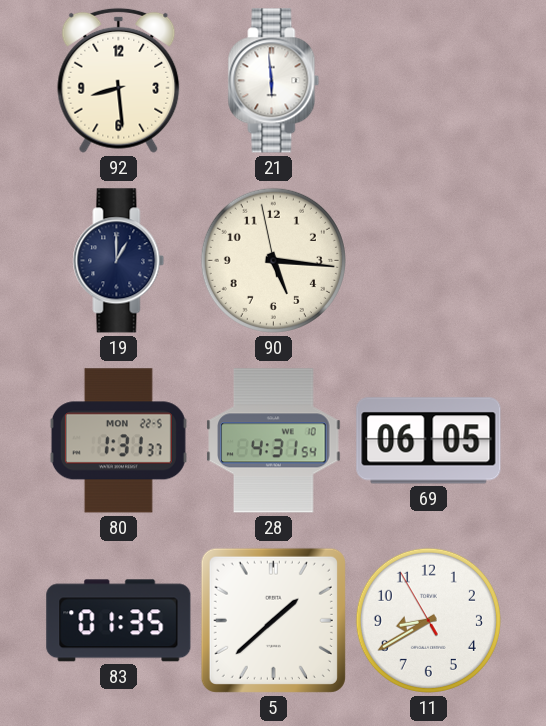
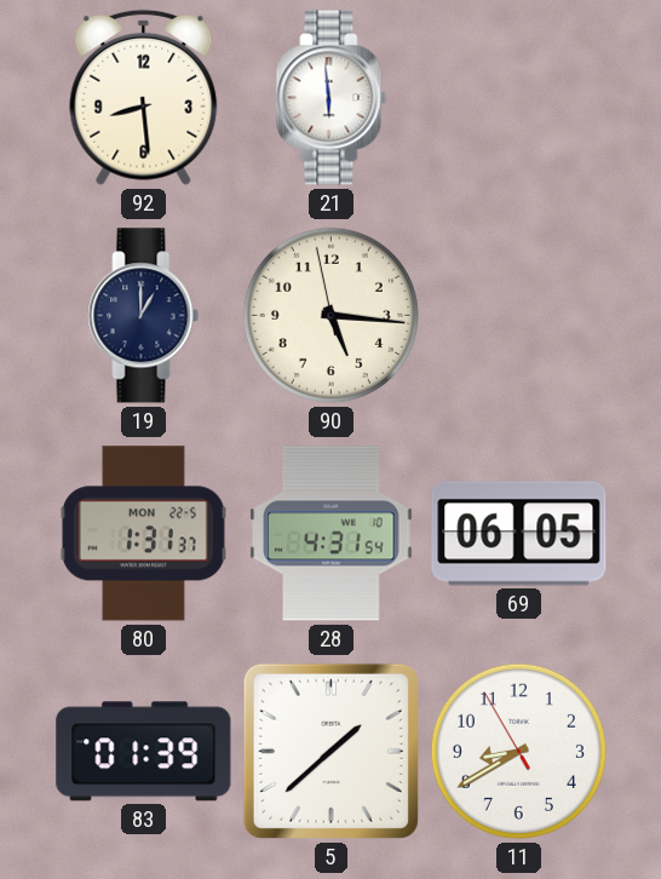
83: 01:35 -> 01:39 (144, 752)
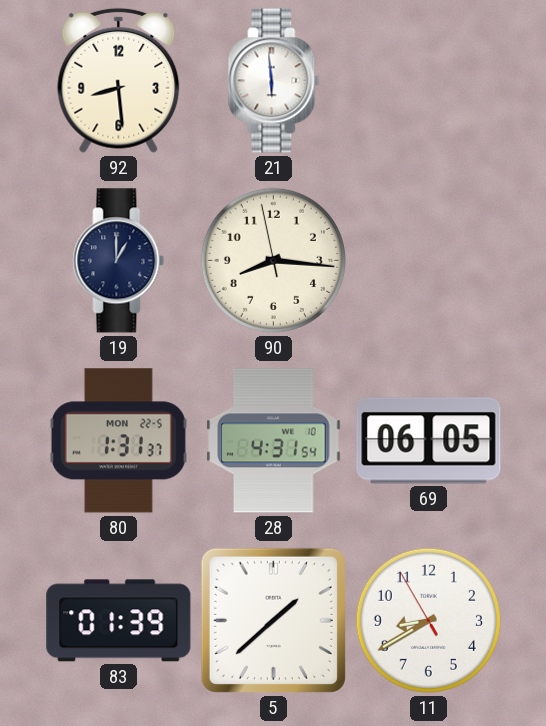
90: 5:15 -> 8:15 (273, 260)
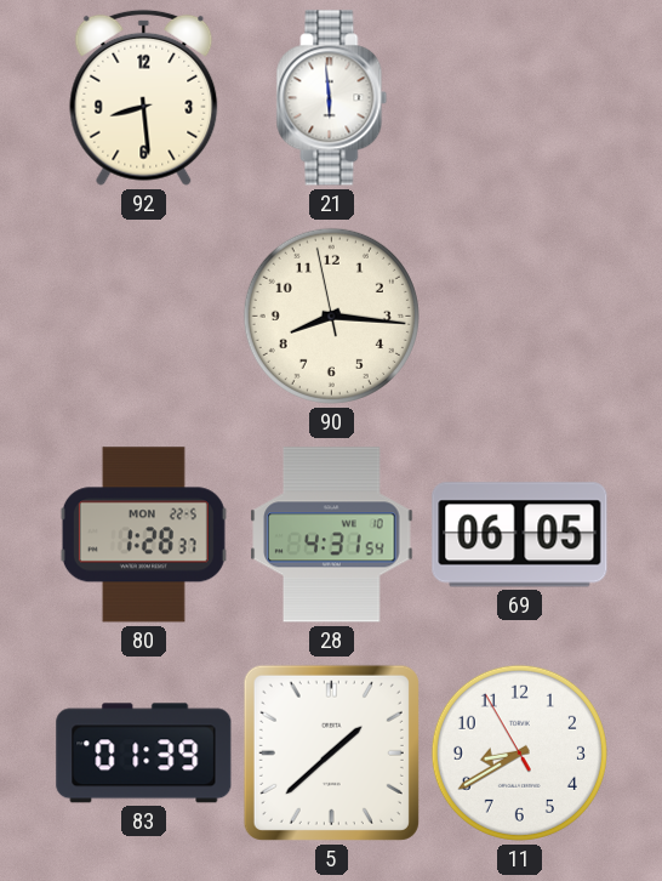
19: 1:00 -> none (119, 261)
80: 1:31 -> 1:28 (143, 535)
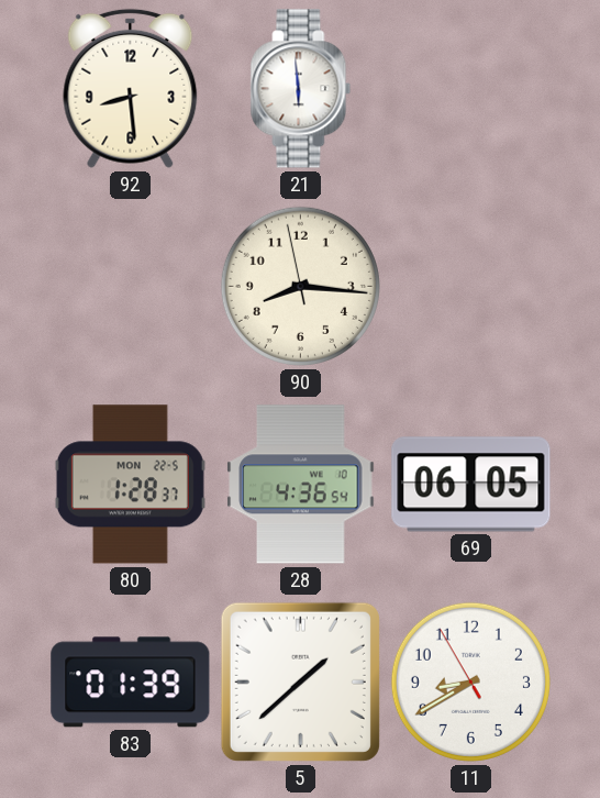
28: 4:31 -> 4:36 (301, 485)
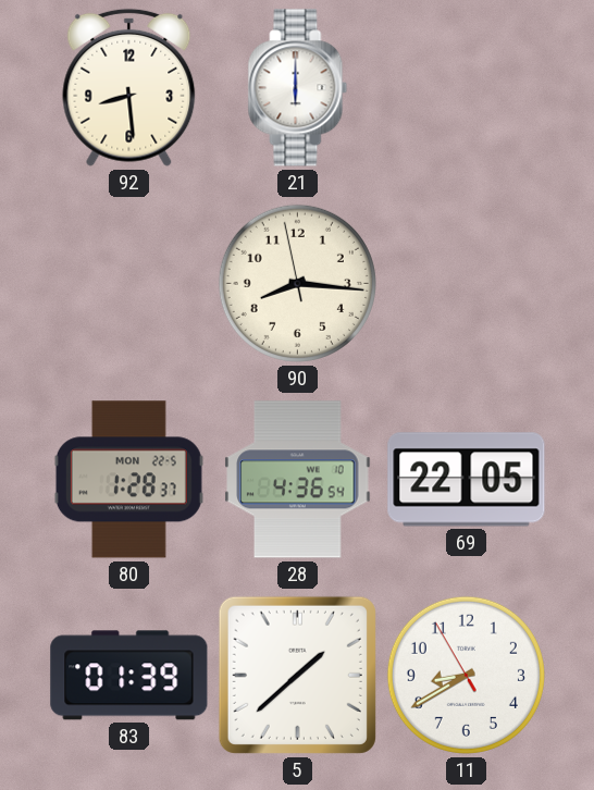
21: 5:59 -> 6:00 (298, 88)
69: 06:05 -> 22:05 (467, 480)
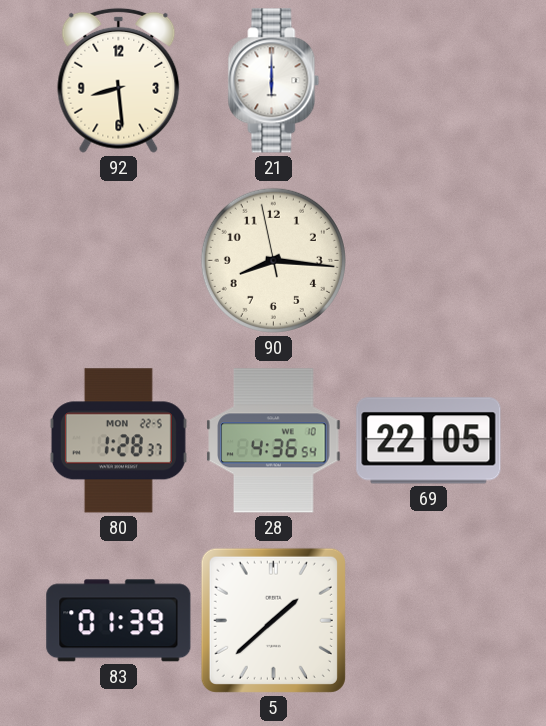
11: 8:39 -> none (466, 675)
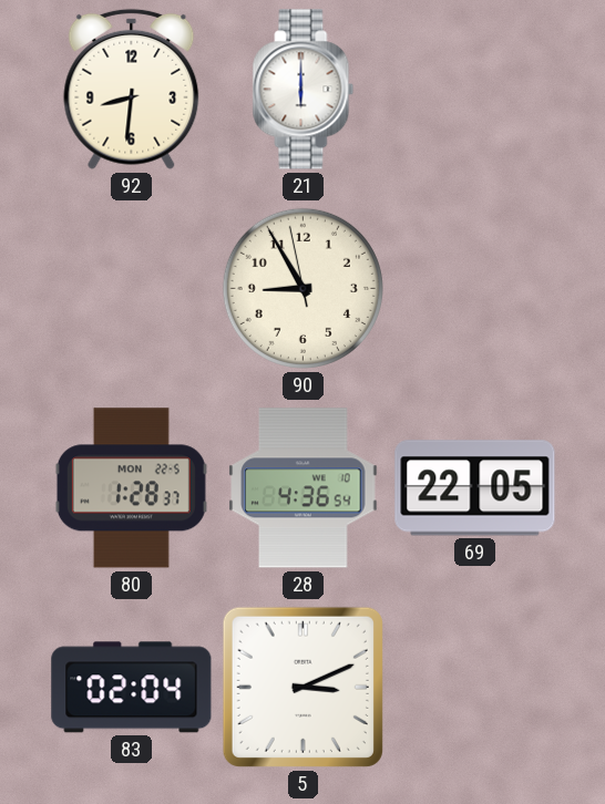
92: 8:29 -> 8:31 (132, 89)
90: 8:15 -> 8:54 (302, 288)
83: 01:39 -> 02:04 (132, 688)
5: 1:38 -> 3:11 (302, 687)
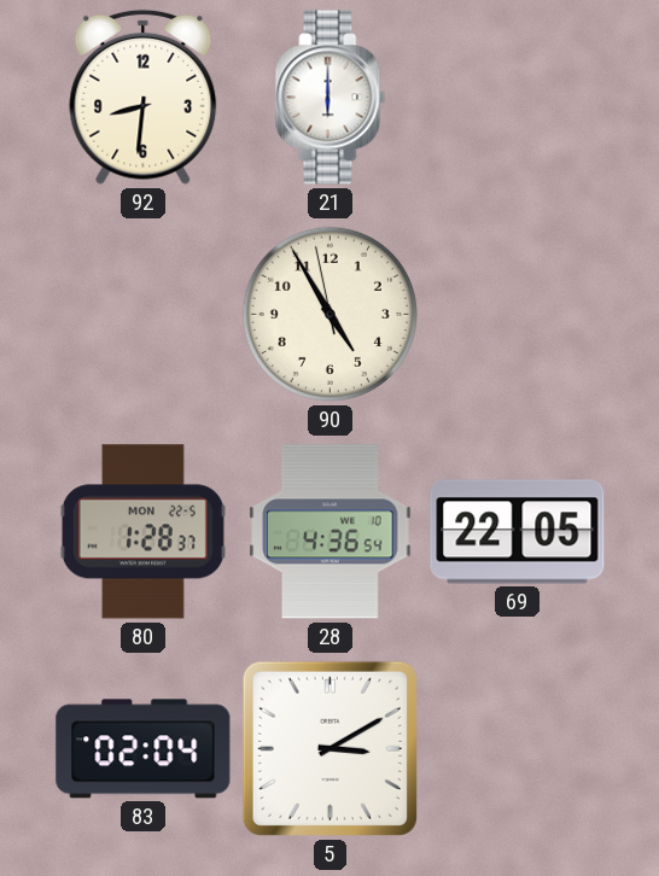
90: 8:54 -> 4:54 (329, 314)
5: 3:11 -> 3:10 (329, 748)
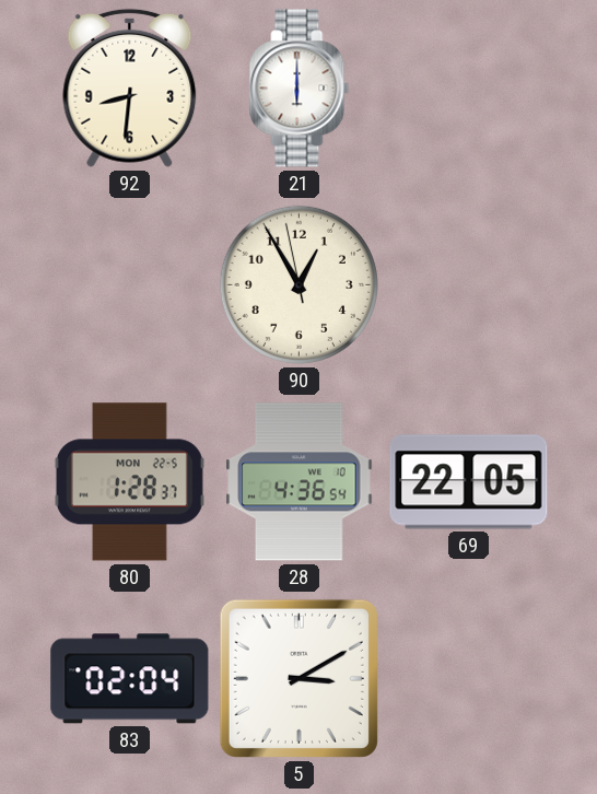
90: 4:54 -> 12:54 (298, 284)
